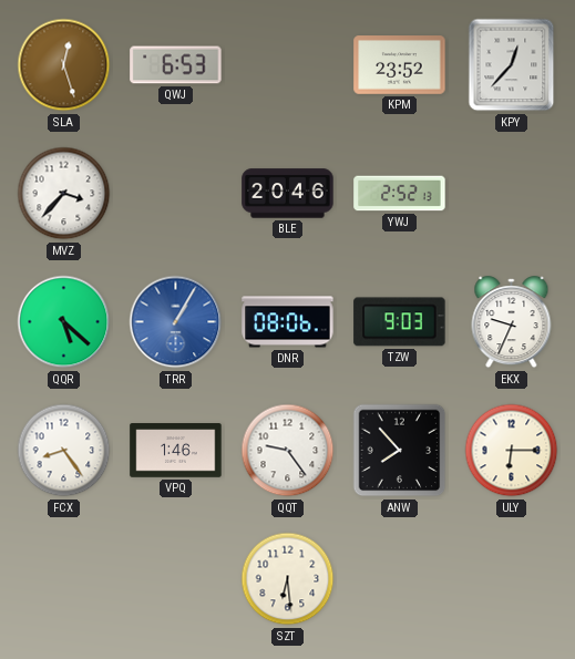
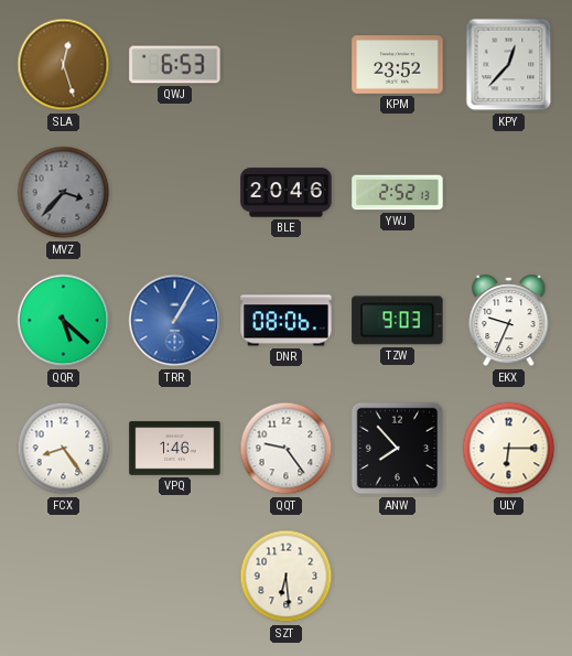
MVZ dial: white -> grey (64, 193)
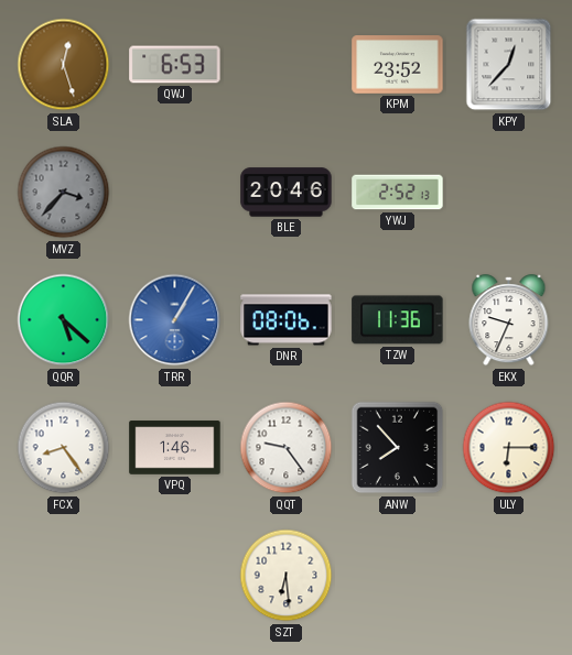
TZW: 9:03 -> 11:36 (398, 320)
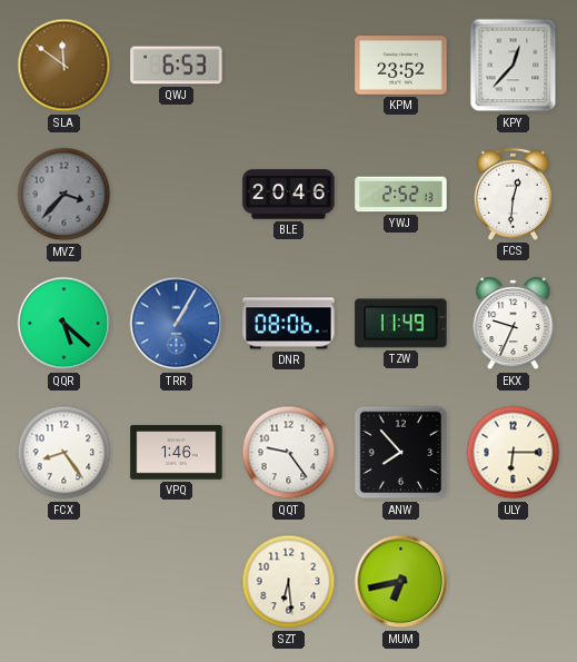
SLA: 12:27 -> 11:51 (64, 66)
FCS: none -> 12:31 (513, 194)
TZW: 11:36 -> 11:49 (401, 324)
MUM: none -> 6:43 (401, 582)
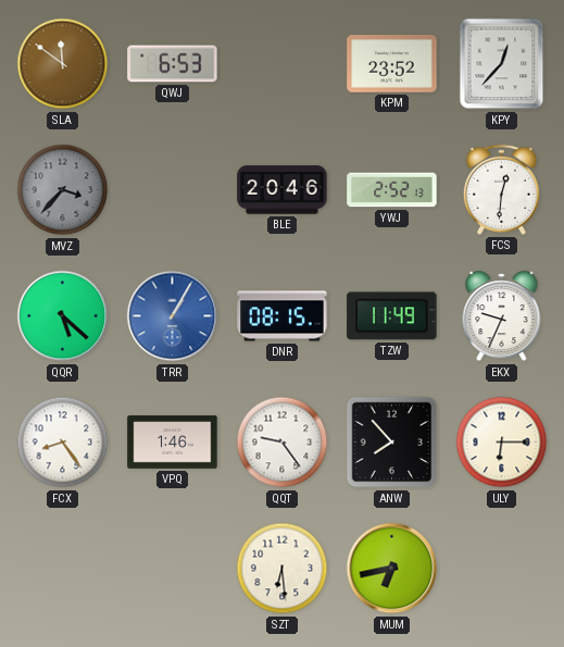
DNR: 08:06 -> 08:15 (283, 316)
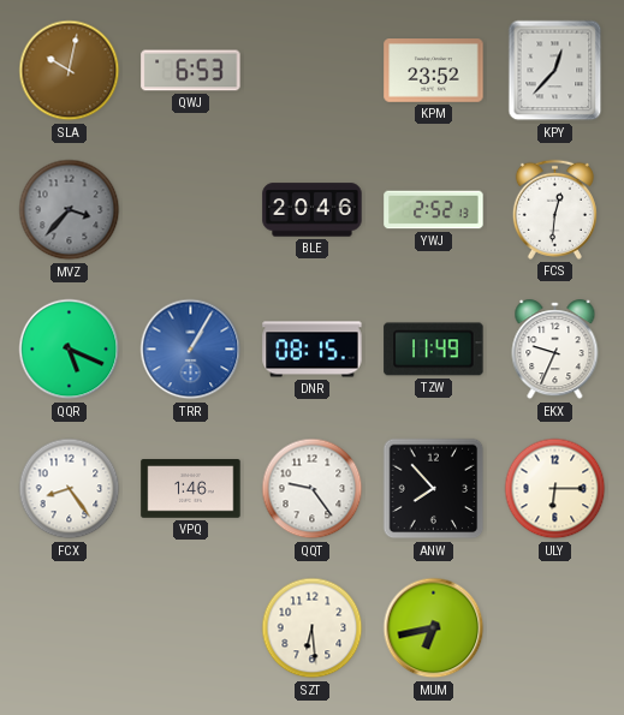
SLA: 11:51 -> 10:02 (70, 71)
QQR: 5:22 -> 5:19 (70, 350)
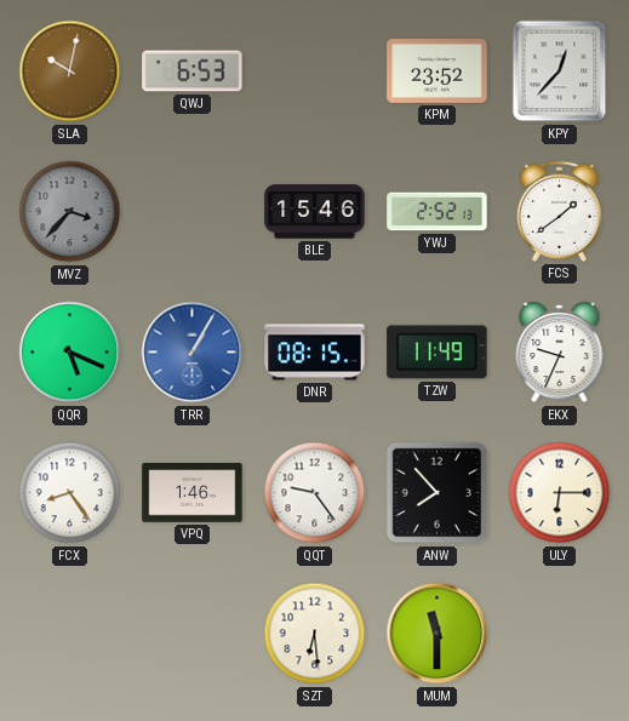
BLE: 20:46 -> 15:46 (315, 212)
FCS: 12:31 -> 1:39 (559, 211)
MUM: 6:43 -> 11:30 (438, 634)
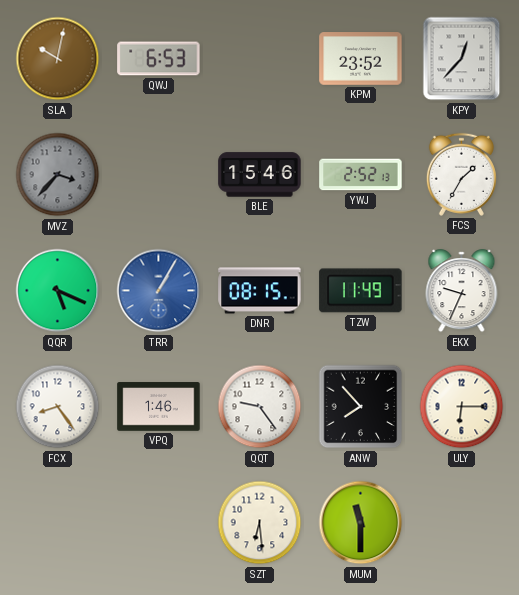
FCS: 1:39 -> 1:35 (461, 174)
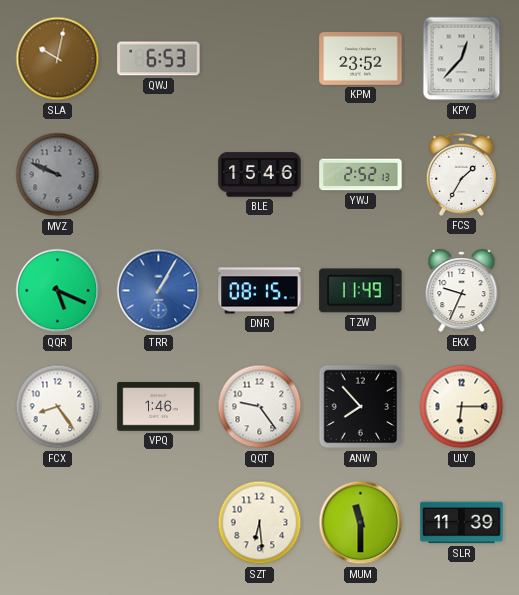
MVZ: 3:37 -> 9:49 (58, 175)
SLR: none -> 11:39 (462, 523)
